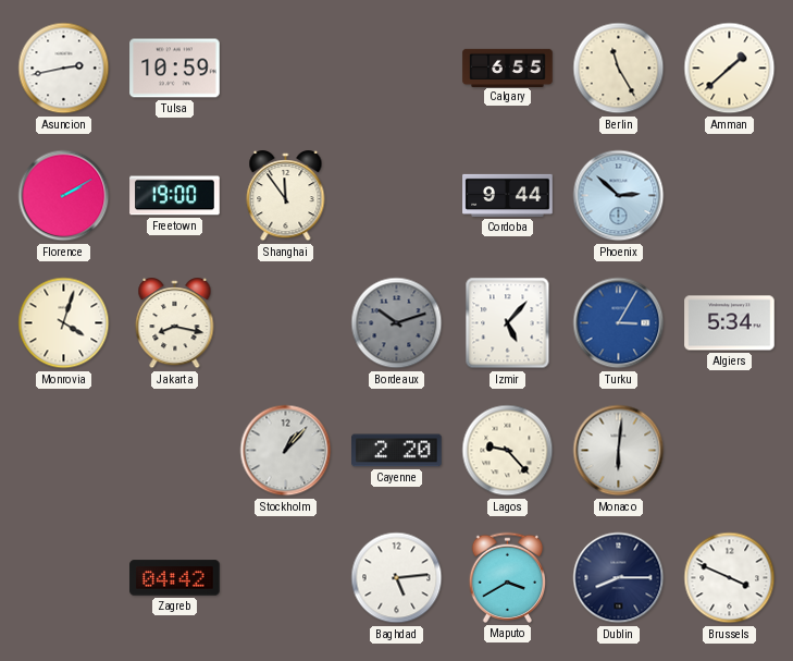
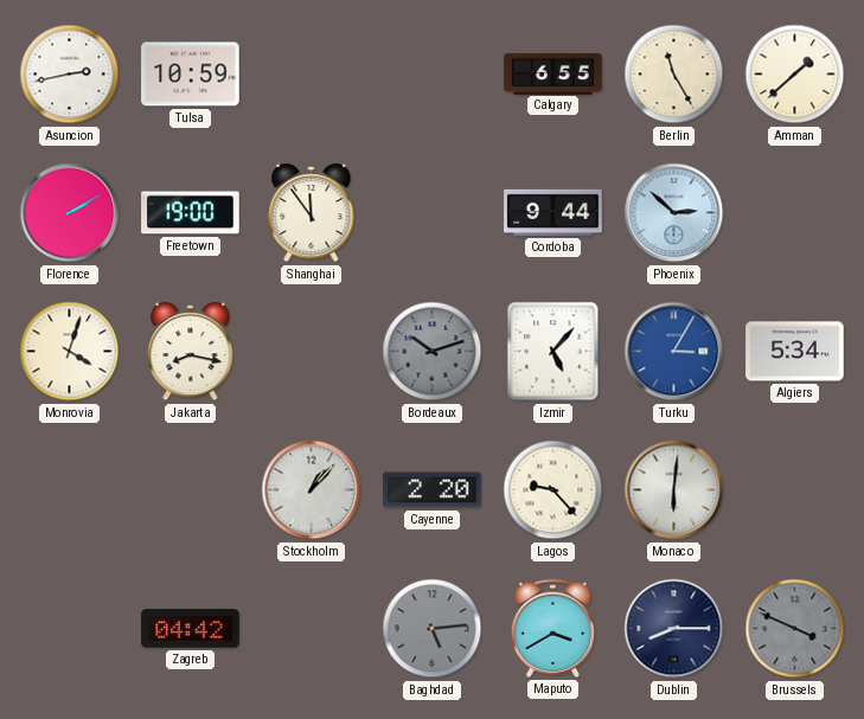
Baghdad dial: white -> grey (433, 629)
Brussels dial: white -> grey (795, 629)
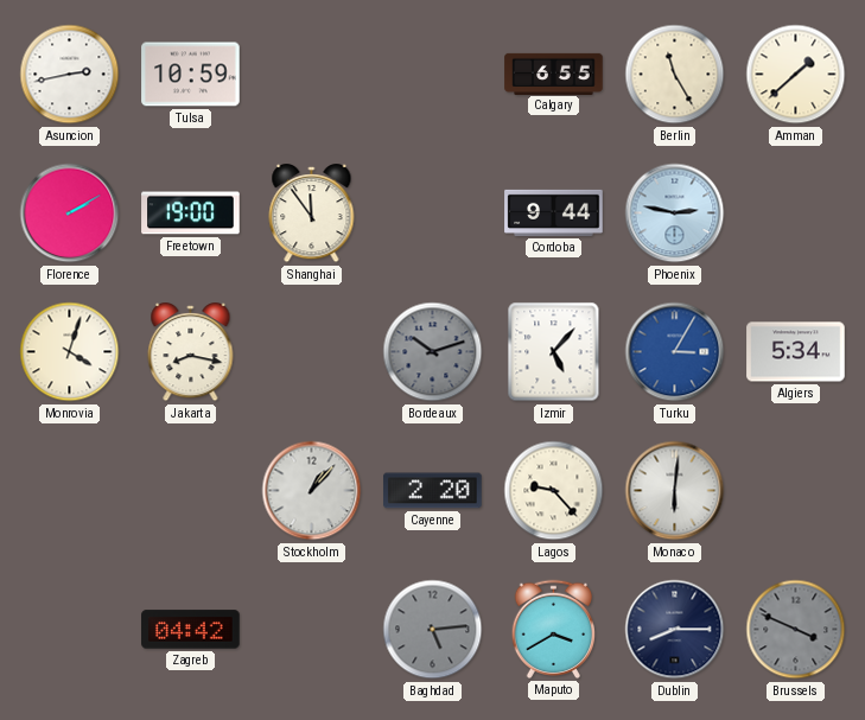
Phoenix: 2:52 -> 2:47 (675, 214)
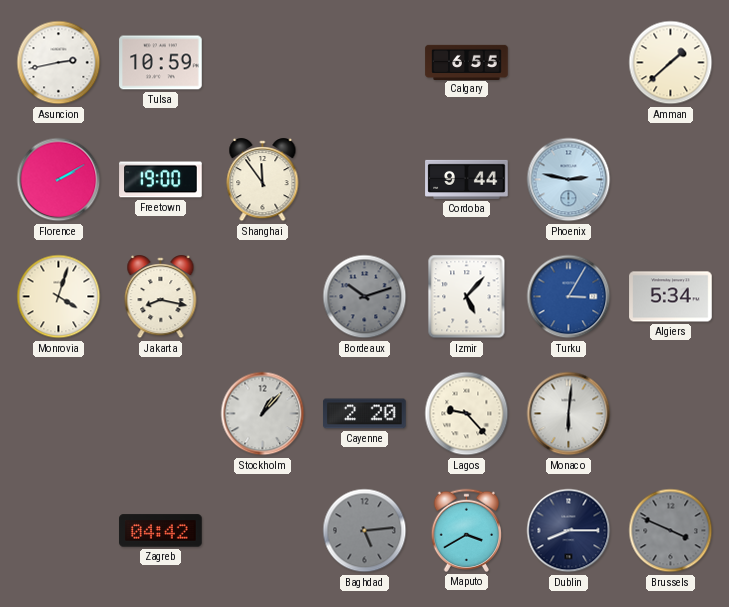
Berlin: 11:25 -> none (675, 75)
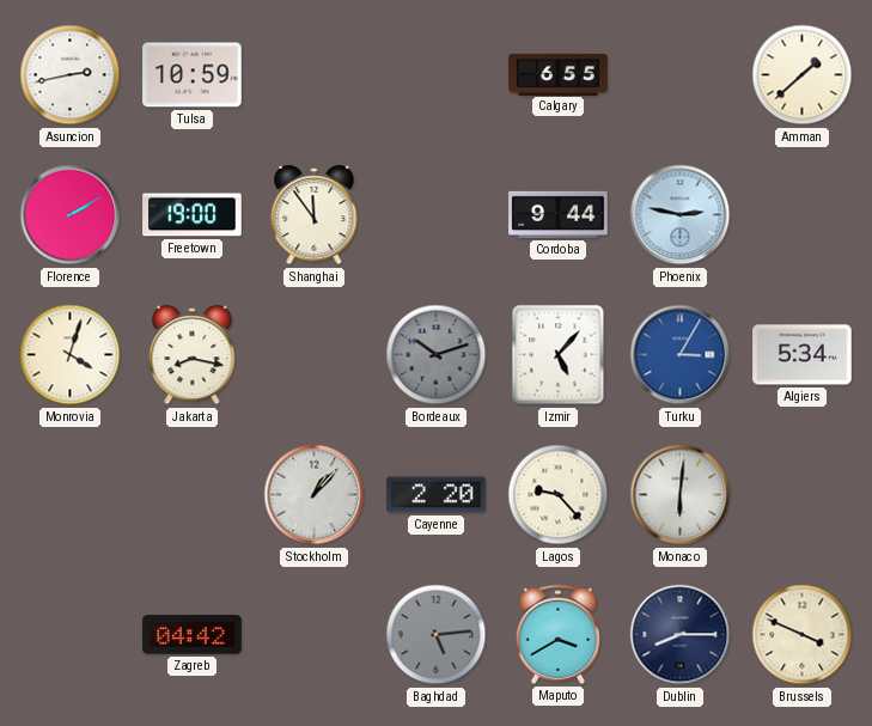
Brussels dial: grey -> cream (803, 635)
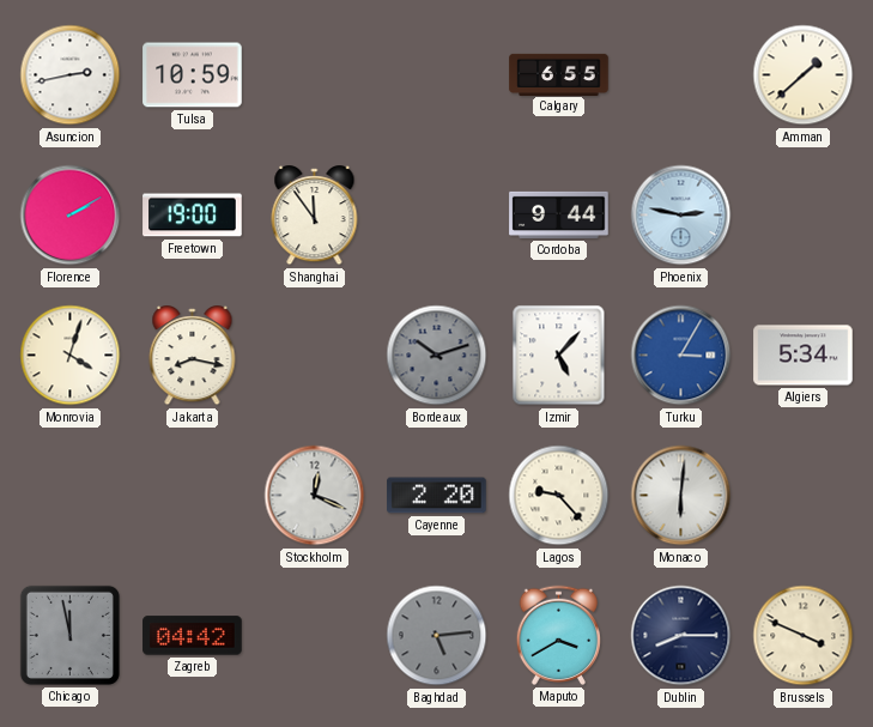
Stockholm: 1:07 -> 12:19 (315, 496)
Chicago: none -> 11:58 (69, 635)
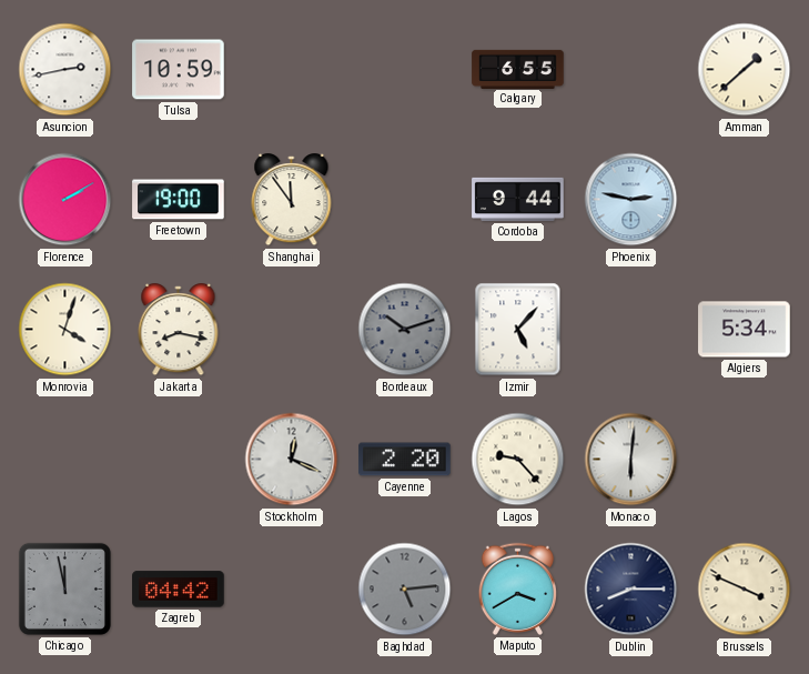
Turku: 3:05 -> none (681, 356)
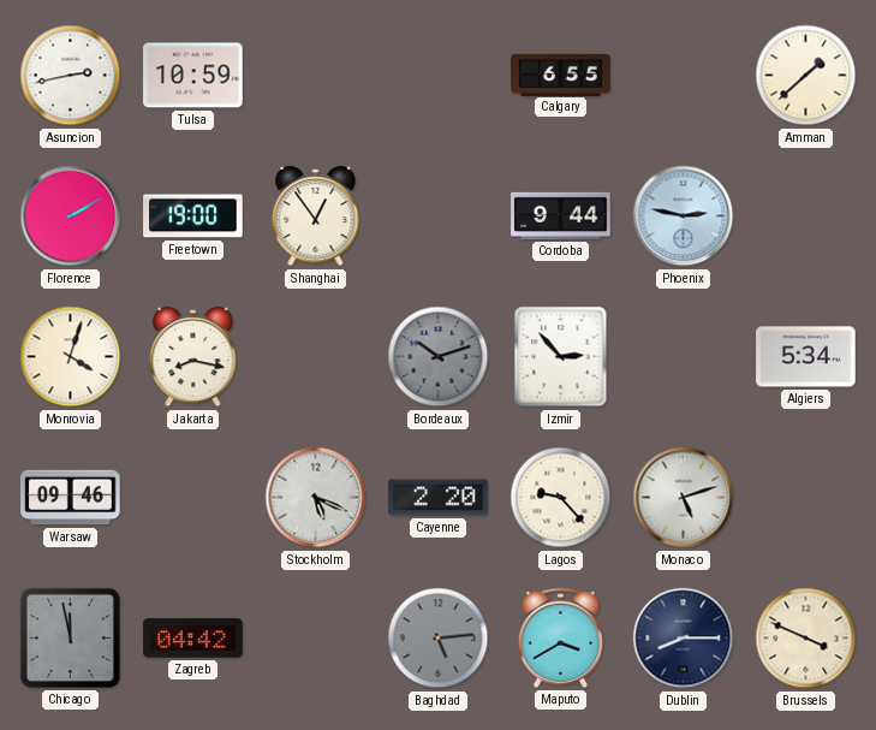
Shanghai: 11:54 -> 12:54 (316, 218)
Izmir: 5:07 -> 2:53 (561, 357)
Warsaw: none -> 09:46 (71, 498)
Stockholm: 12:19 -> 5:19 (316, 498)
Monaco: 6:01 -> 5:12 (684, 498)
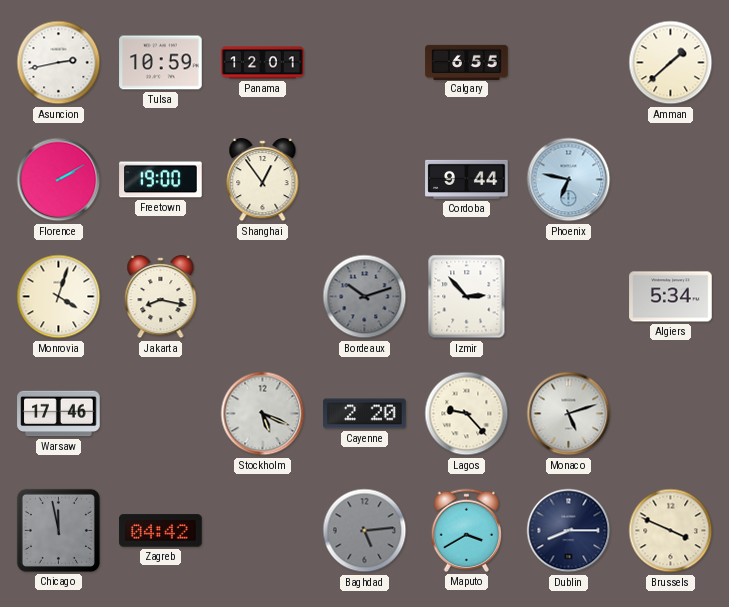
Panama: none -> 12:01 (263, 63)
Phoenix: 2:47 -> 6:47 (569, 180)
Warsaw: 09:46 -> 17:46 (59, 414)
